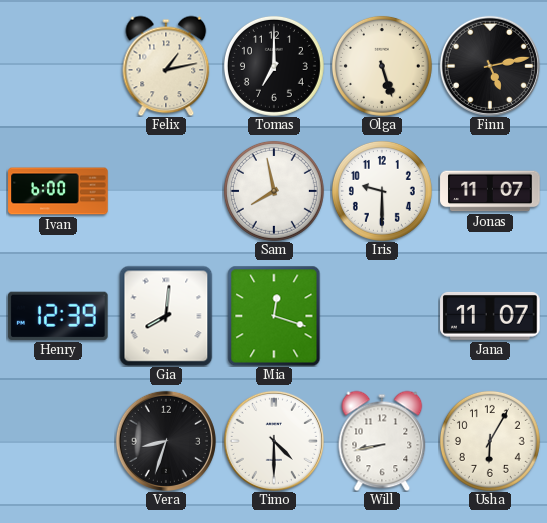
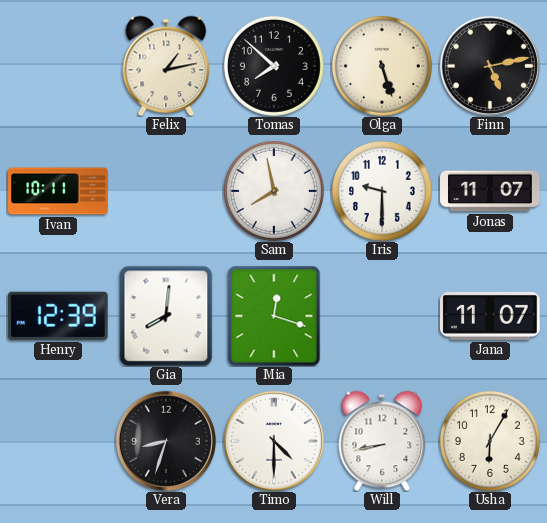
Tomas: 7:00 -> 7:52 (274, 66)
Ivan: 6:00 -> 10:11 (58, 191)
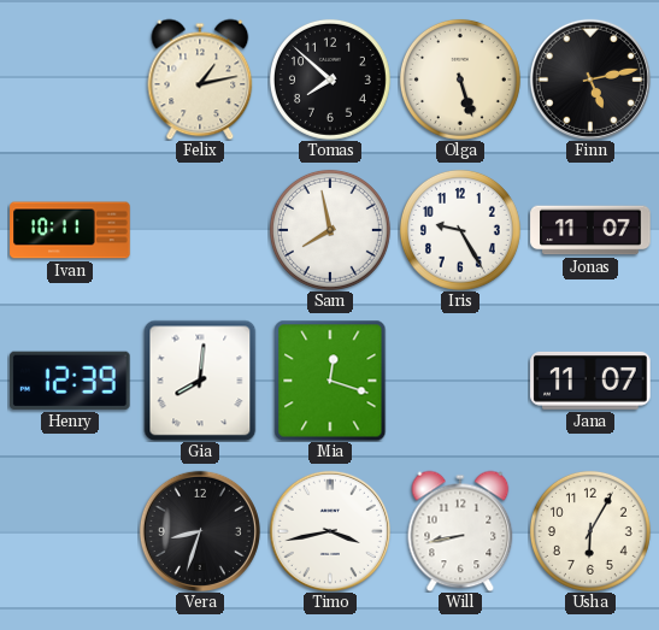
Iris: 9:30 -> 9:25 (460, 230)
Timo: 4:30 -> 3:43 (330, 531)
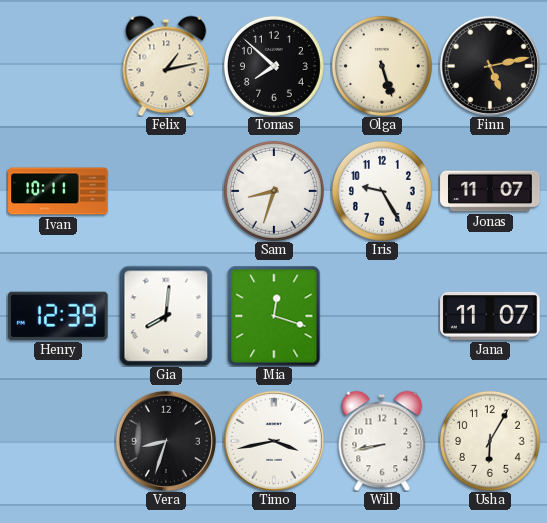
Sam: 7:58 -> 8:33 (274, 191)
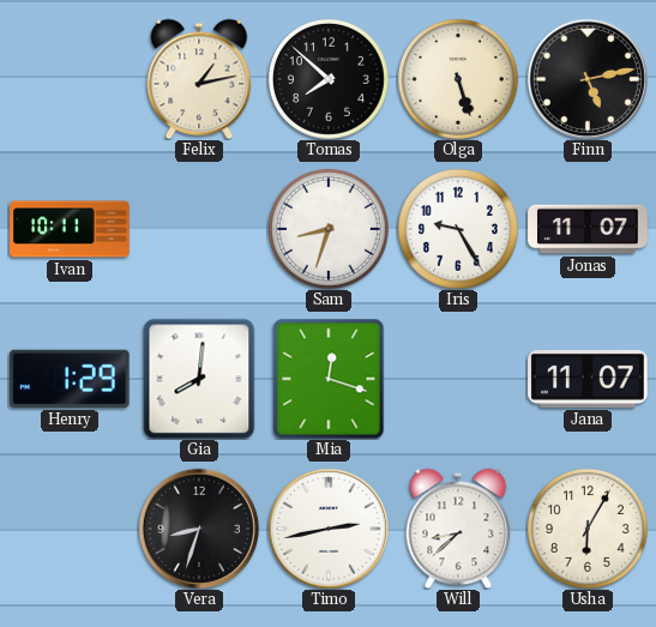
Henry: 12:39 -> 1:29 (70, 379)
Timo: 3:43 -> 2:43 (329, 529)
Will: 8:43 -> 8:38 (458, 529)
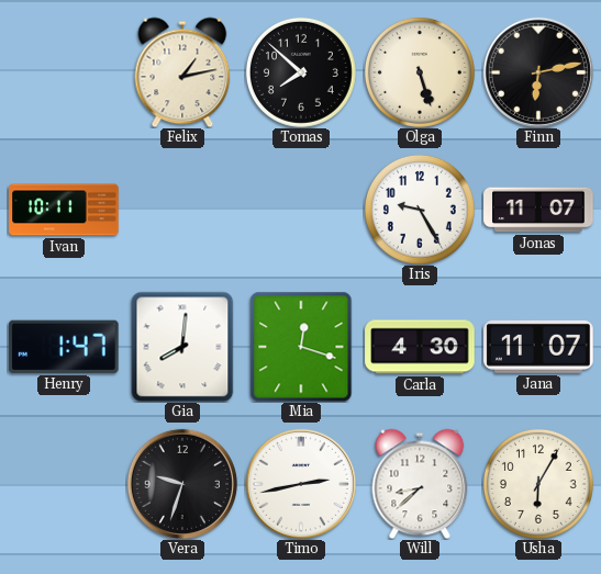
Finn: 5:13 -> 6:13 (538, 72)
Sam: 8:33 -> none (329, 229)
Henry: 1:29 -> 1:47 (64, 347)
Carla: none -> 4:30 (420, 347)
Vera: 8:33 -> 9:33 (182, 484)
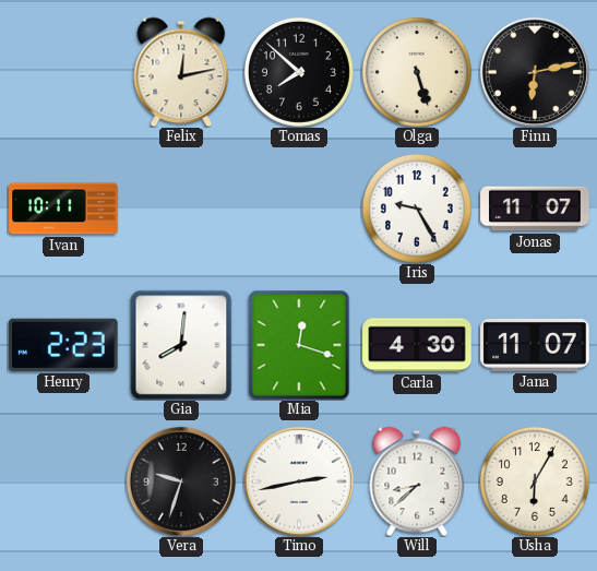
Felix: 1:13 -> 12:13 (181, 72)
Henry: 1:47 -> 2:23 (63, 345)
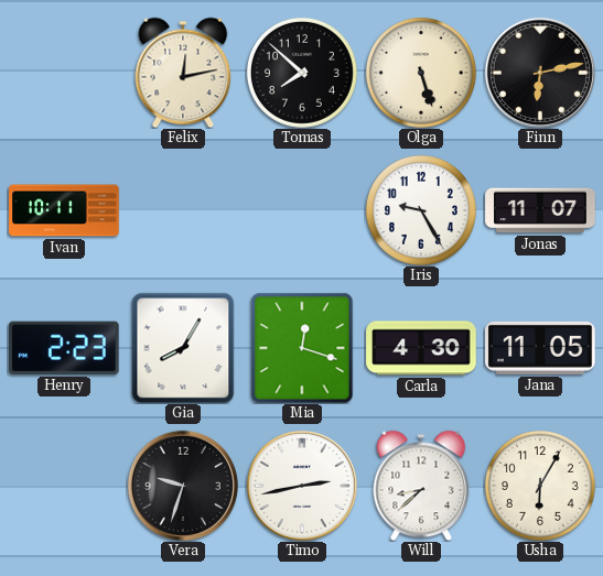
Gia: 8:01 -> 8:05 (183, 348)
Jana: 11:07 -> 11:05 (540, 348)
